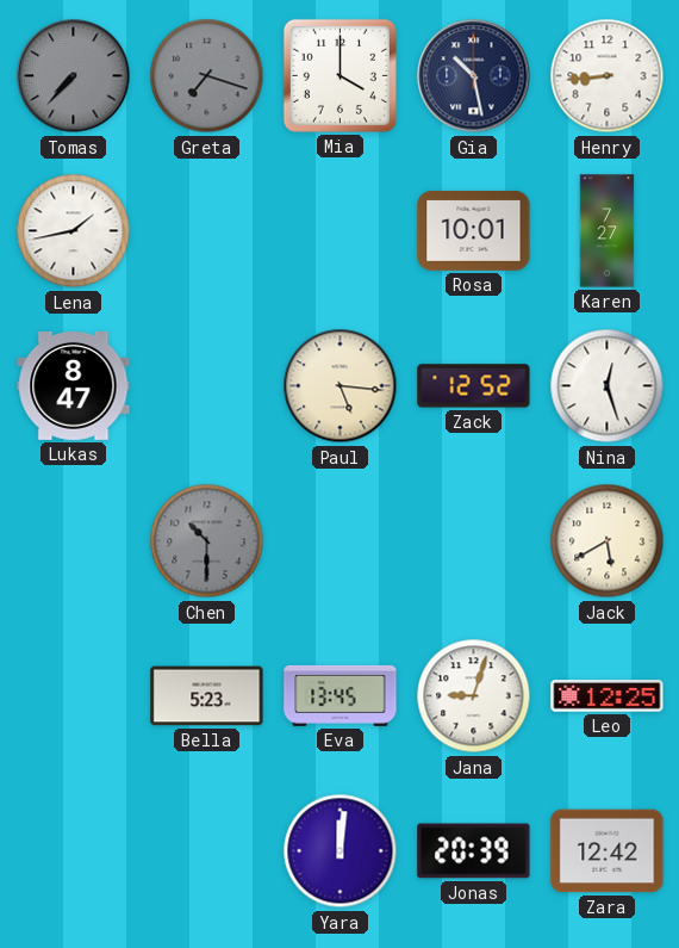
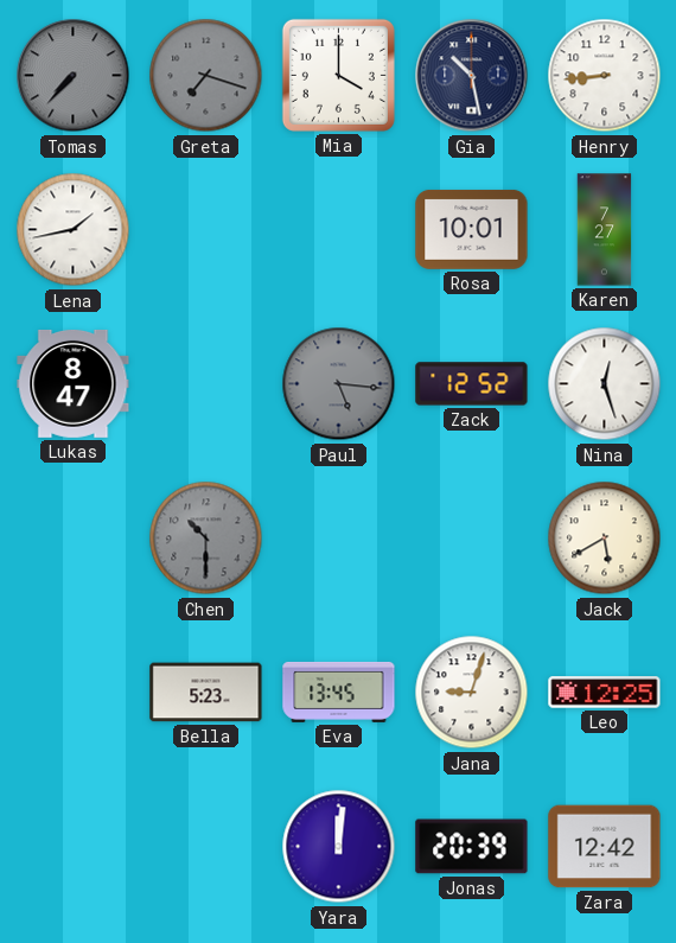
Paul dial: cream -> grey (339, 384)
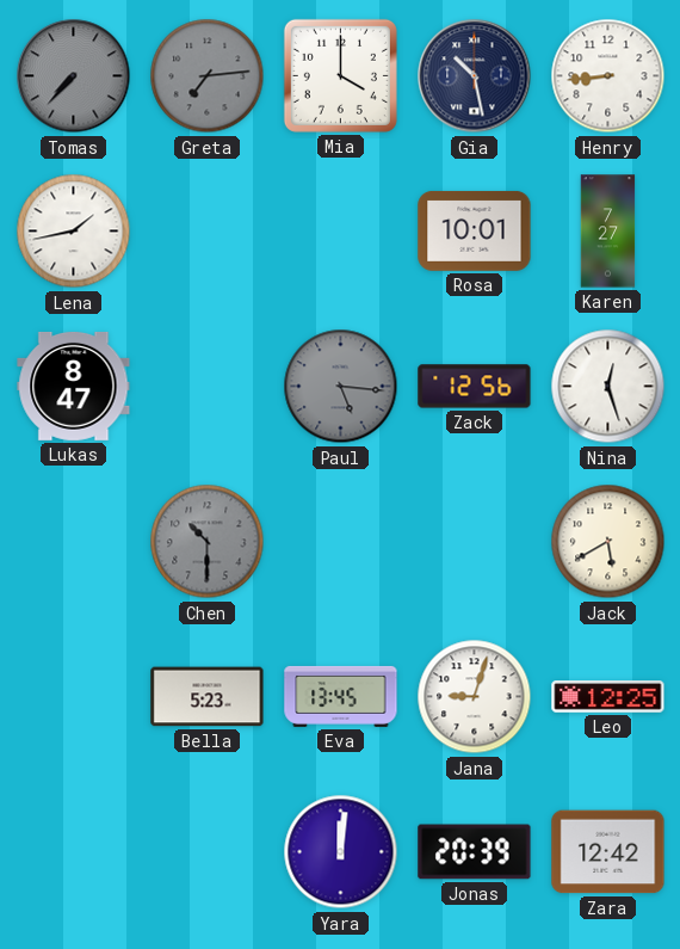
Greta: 7:18 -> 7:14 (208, 76)
Zack: 12:52 -> 12:56 (475, 387)
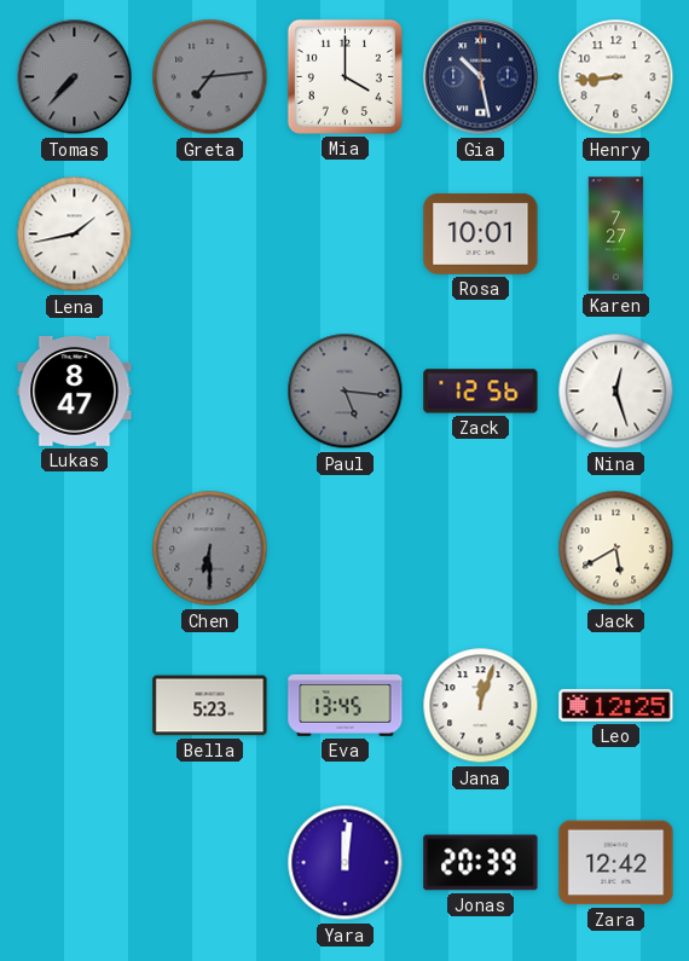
Chen: 10:30 -> 6:30 (210, 549)
Jana: 9:03 -> 12:03 (481, 706)
